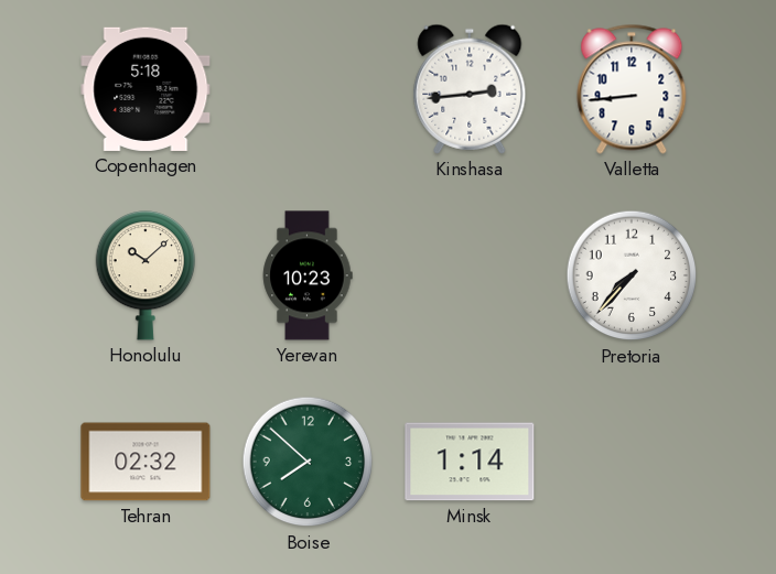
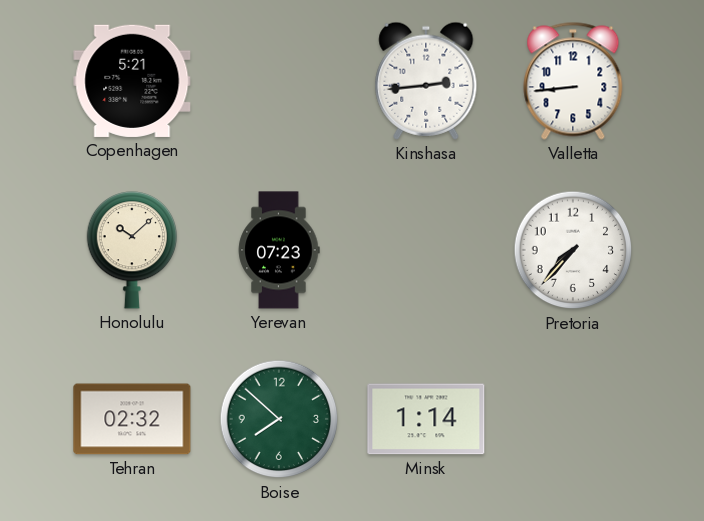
Copenhagen: 5:18 -> 5:21 (132, 81)
Yerevan: 10:23 -> 07:23 (279, 250)
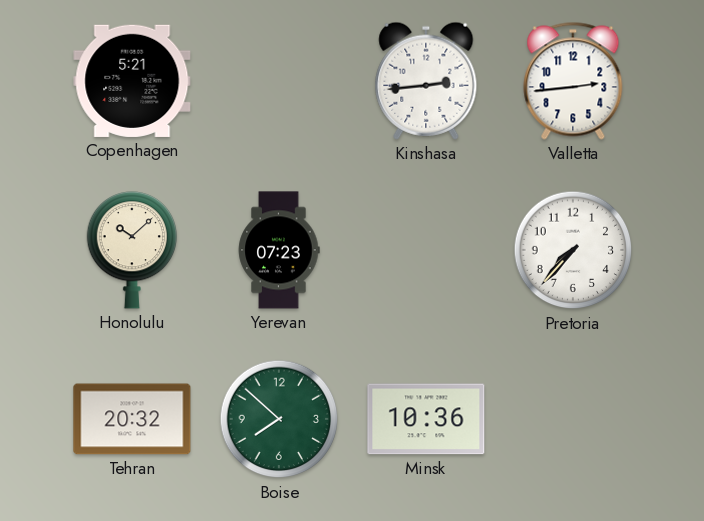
Valletta: 8:44 -> 2:44 (573, 81)
Tehran: 02:32 -> 20:32 (132, 419)
Minsk: 1:14 -> 10:36 (426, 419)
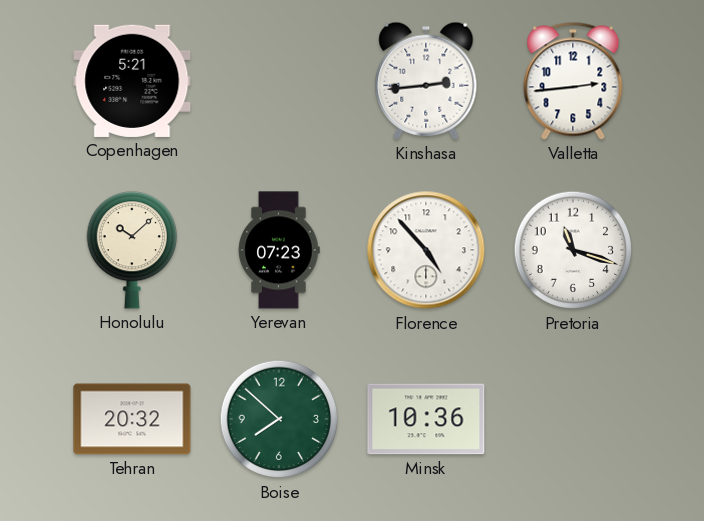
Florence: none -> 4:53 (426, 250)
Pretoria: 7:37 -> 11:18 (573, 250)
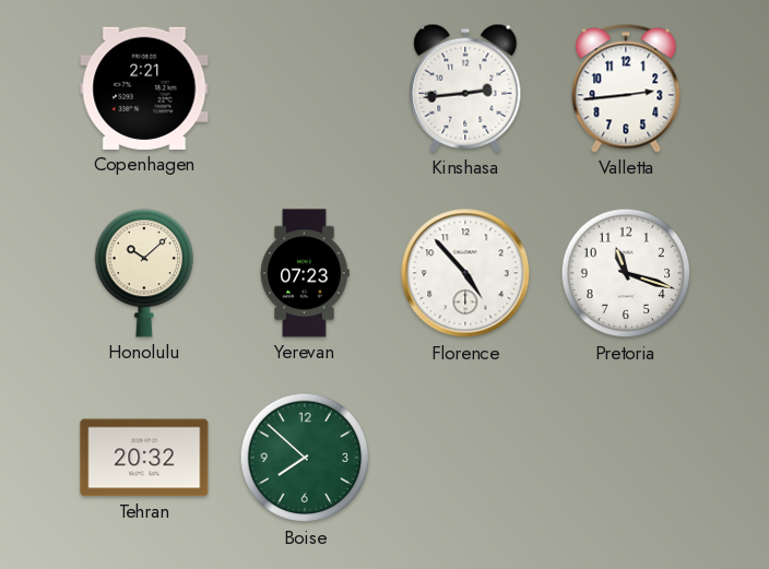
Copenhagen: 5:21 -> 2:21 (144, 88)
Minsk: 10:36 -> none (426, 419)
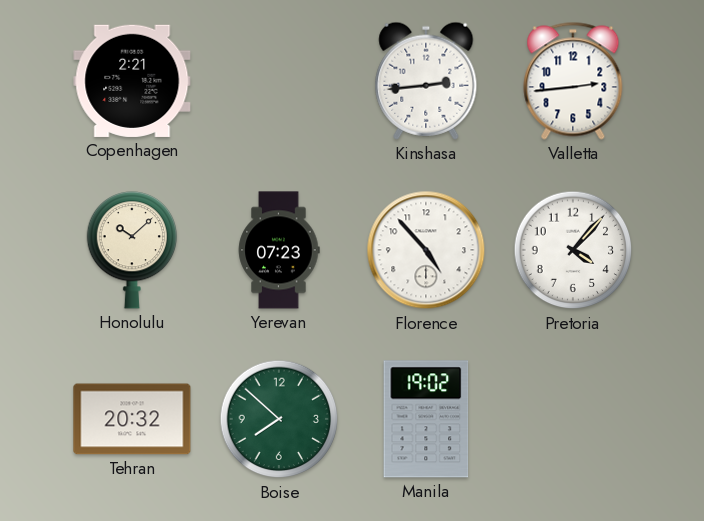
Pretoria: 11:18 -> 4:07 (573, 250)
Manila: none -> 19:02 (426, 419)
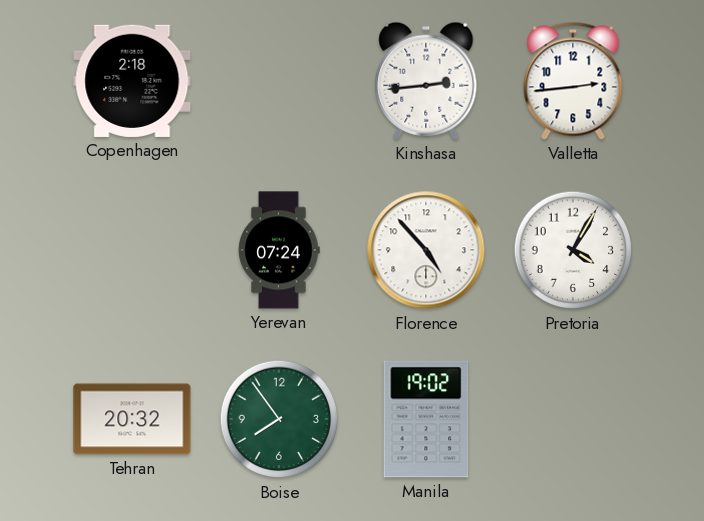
Copenhagen: 2:21 -> 2:18 (132, 81)
Honolulu: 10:08 -> none (131, 250)
Yerevan: 07:23 -> 07:24 (279, 250)
Pretoria: 4:07 -> 4:05 (573, 250)
Boise: 7:52 -> 7:54 (279, 419)
